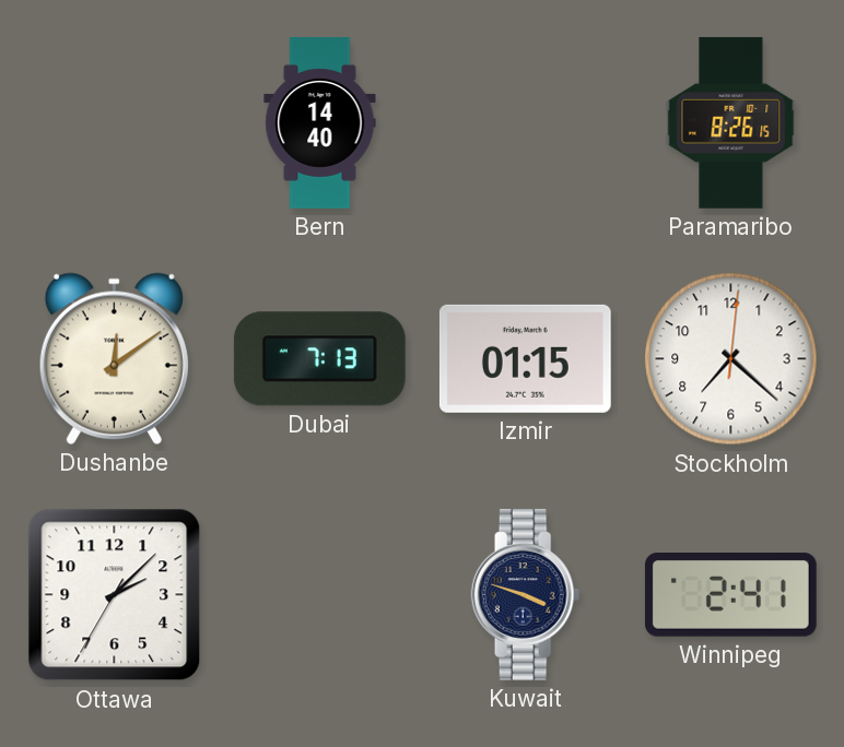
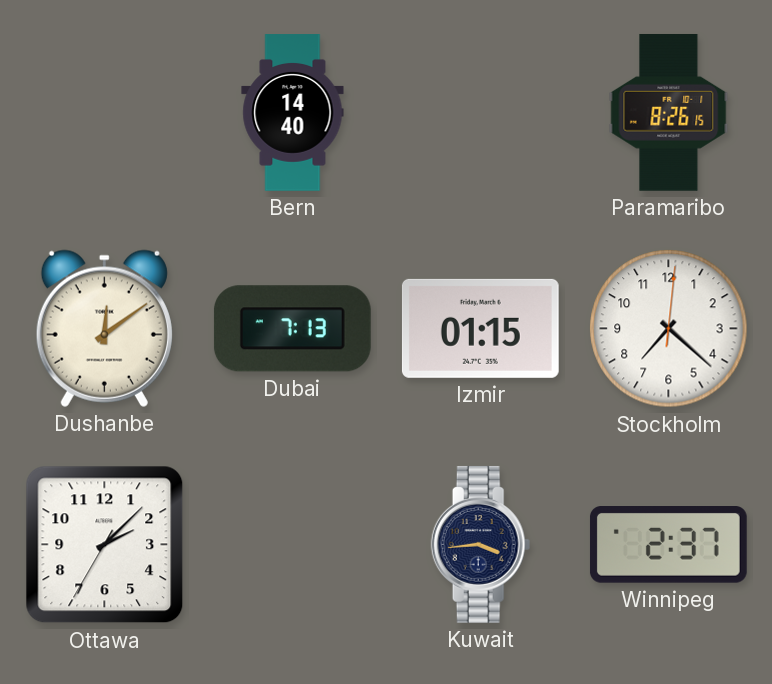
Kuwait: 3:48 -> 3:44 (481, 544)
Winnipeg: 2:41 -> 2:37 (668, 545)
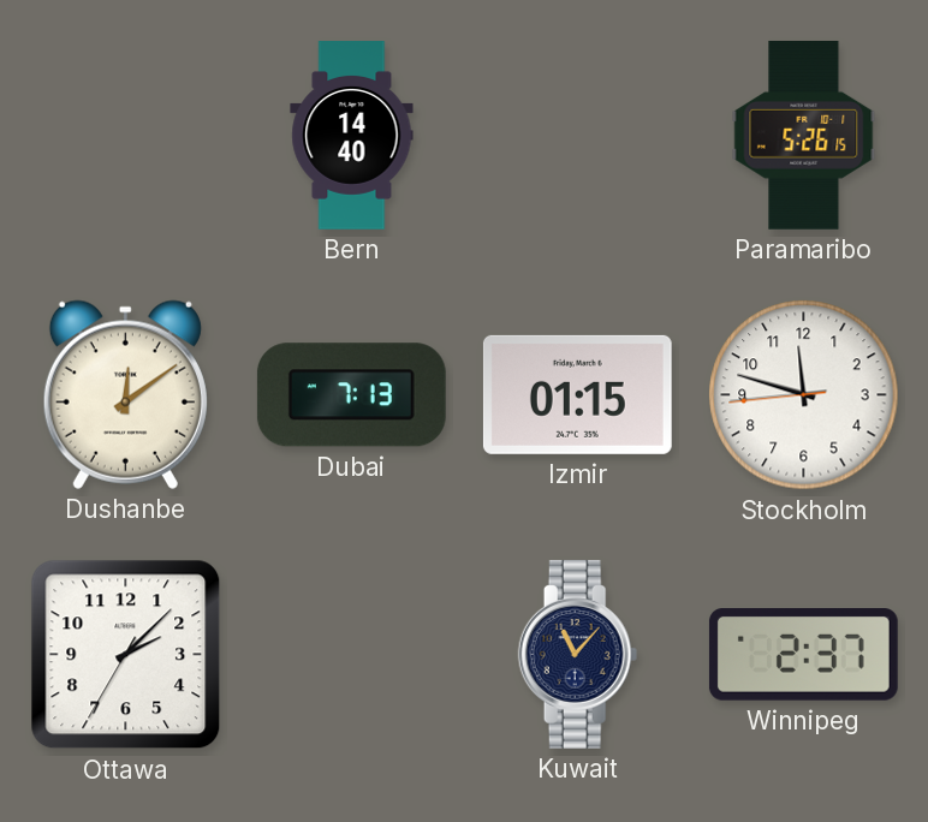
Paramaribo: 8:26 -> 5:26 (804, 135)
Stockholm: 7:22 -> 11:47 (804, 395)
Kuwait: 3:44 -> 11:07 (578, 654)
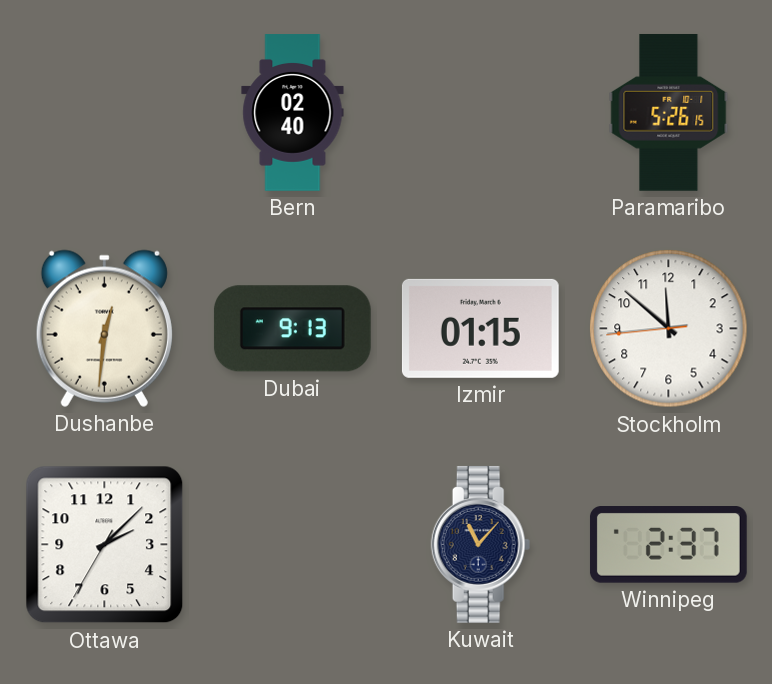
Bern: 14:40 -> 02:40 (293, 113)
Dushanbe: 12:09 -> 12:31 (104, 328)
Dubai: 7:13 -> 9:13 (292, 329)
Stockholm: 11:47 -> 11:51 (669, 329)
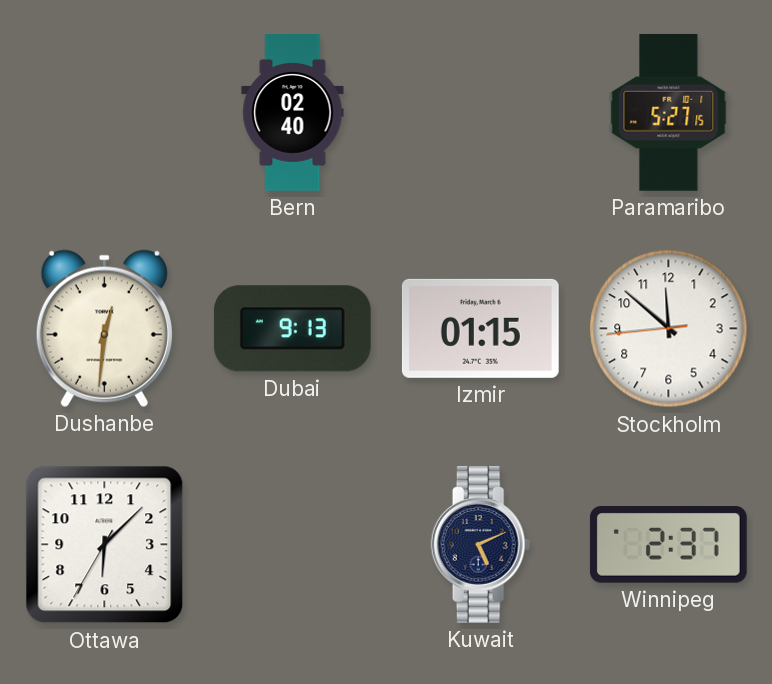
Paramaribo: 5:26 -> 5:27 (669, 112)
Ottawa: 2:07 -> 6:07 (105, 545)
Kuwait: 11:07 -> 5:11 (481, 544)
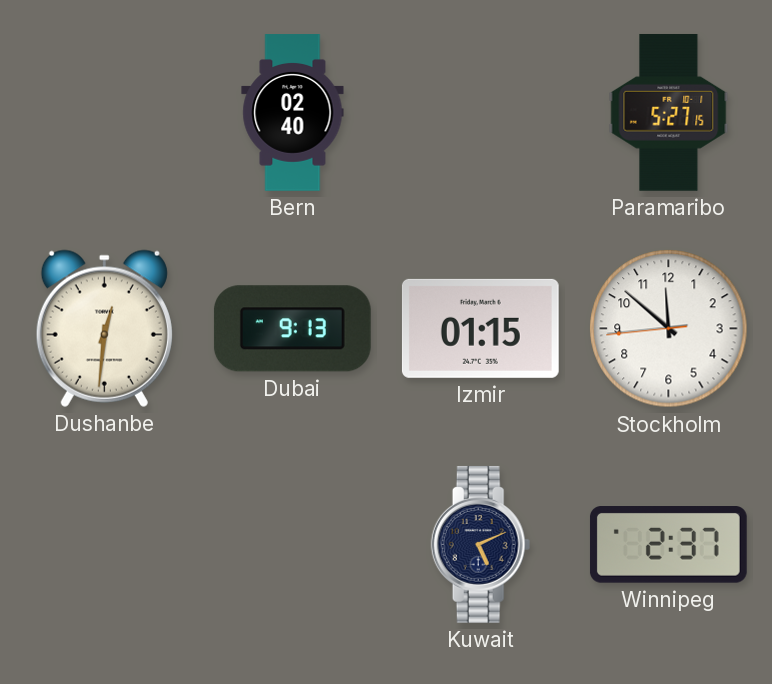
Ottawa: 6:07 -> none (105, 545)
